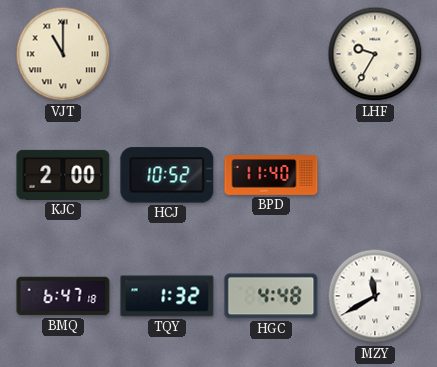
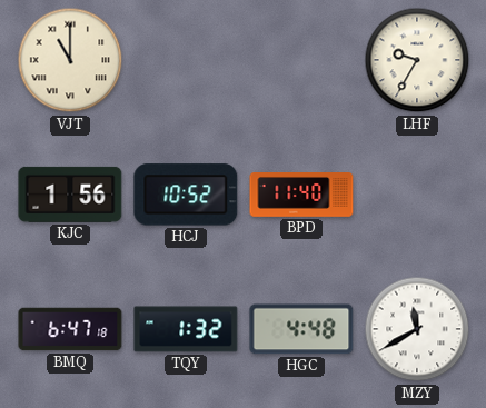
KJC: 2:00 -> 1:56 (70, 195)
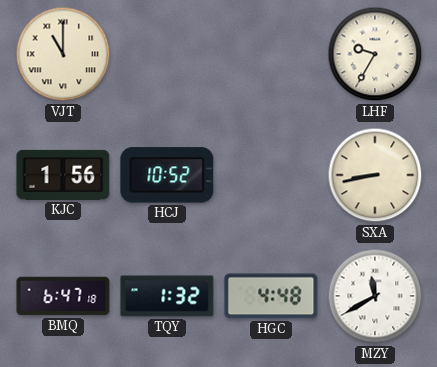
BPD: 11:40 -> none (301, 196)
SXA: none -> 8:43 (375, 175)
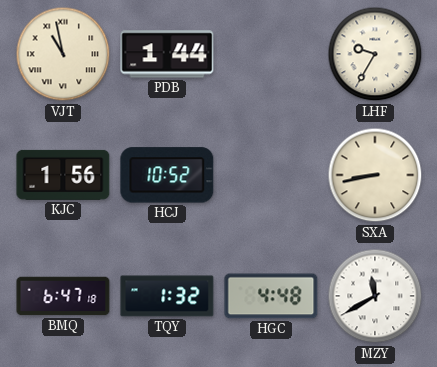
VJT: 11:00 -> 10:58 (63, 54)
PDB: none -> 1:44 (167, 54)
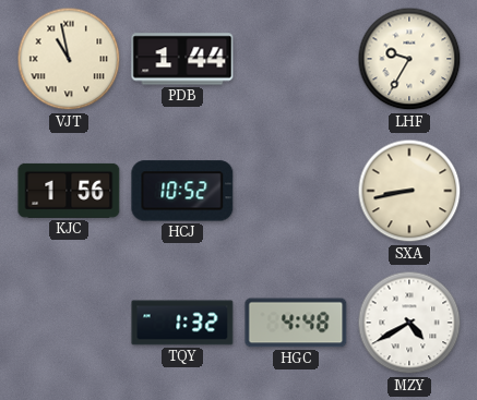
BMQ: 6:47 -> none (63, 296)
MZY: 11:40 -> 4:40 (409, 323)
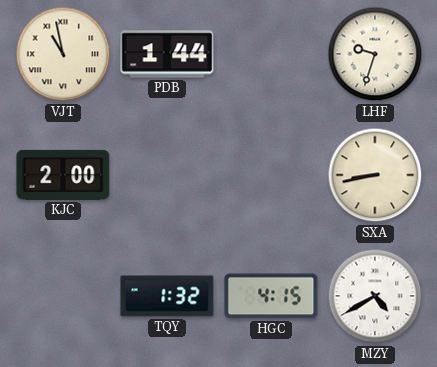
LHF: 9:35 -> 9:33 (375, 54)
KJC: 1:56 -> 2:00 (63, 175)
HCJ: 10:52 -> none (182, 191)
HGC: 4:48 -> 4:15 (271, 296)
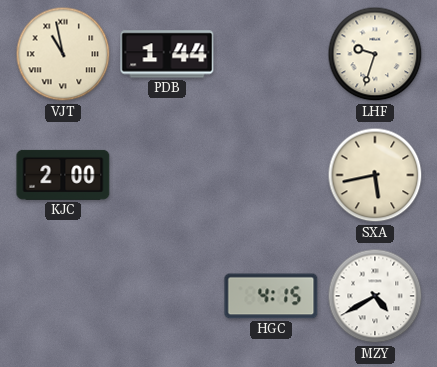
SXA: 8:43 -> 5:43 (375, 175)
TQY: 1:32 -> none (167, 296)
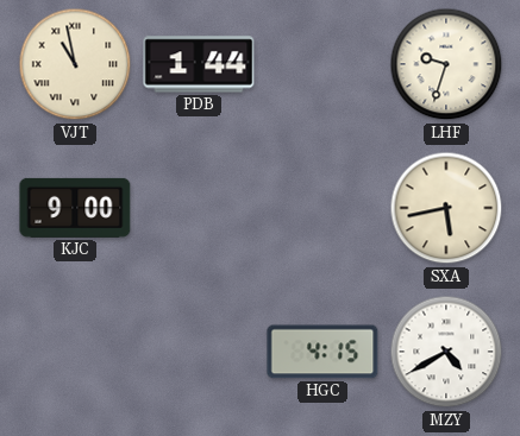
KJC: 2:00 -> 9:00 (75, 208)
